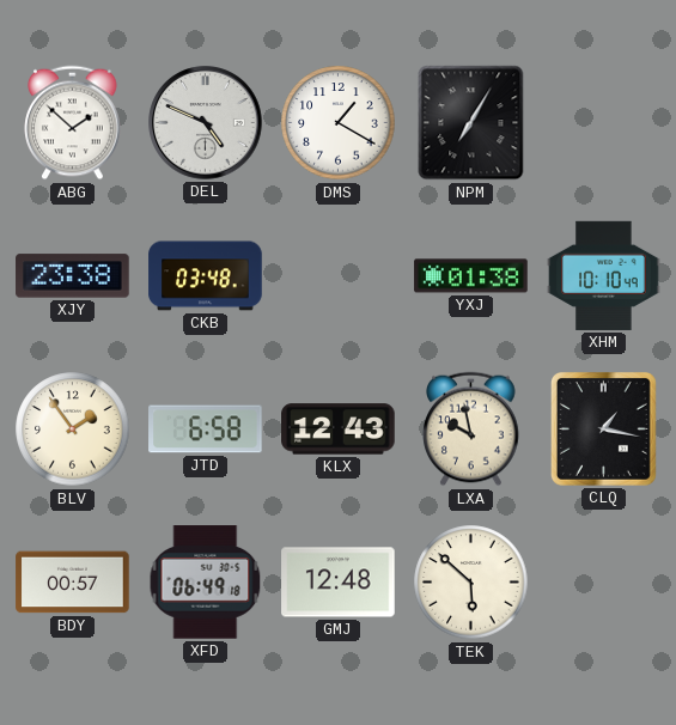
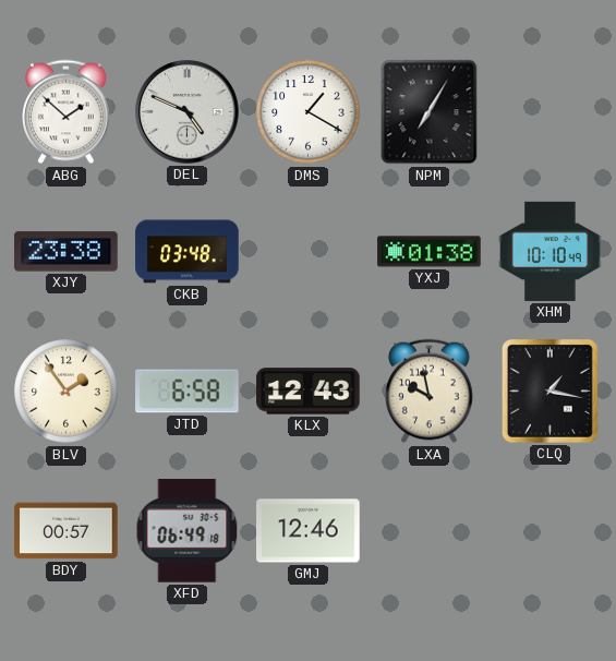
GMJ: 12:48 -> 12:46 (309, 531)
TEK: 5:52 -> none (471, 583)
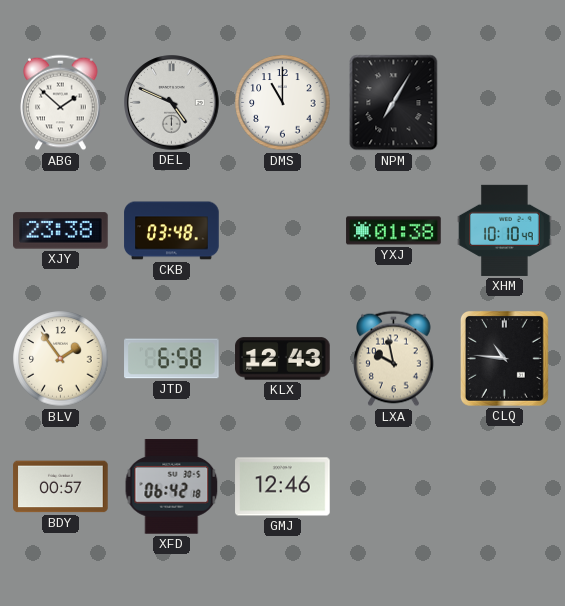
DMS: 1:20 -> 11:00 (283, 103)
CLQ: 1:17 -> 10:46 (504, 358)
XFD: 06:49 -> 06:42 (172, 487)
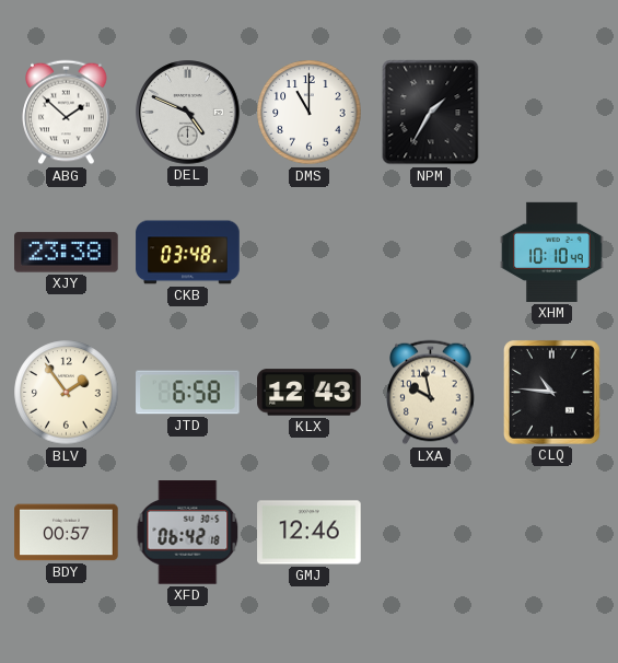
NPM: 7:05 -> 1:35 (431, 113)
YXJ: 01:38 -> none (394, 231)
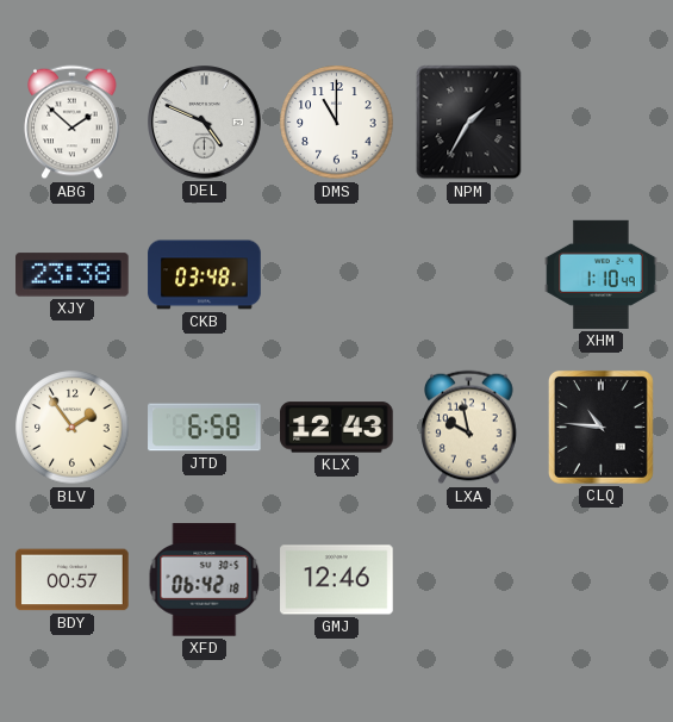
XHM: 10:10 -> 1:10 (602, 274)
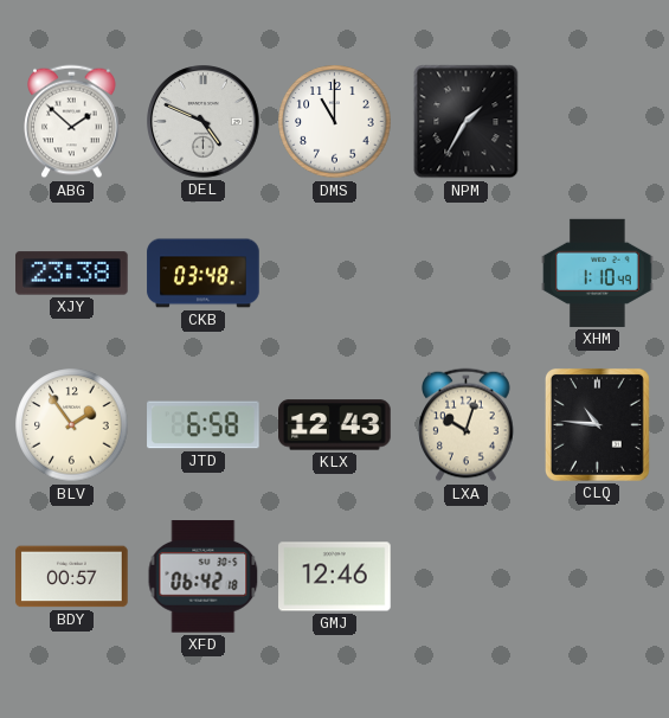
LXA: 9:58 -> 10:03 (467, 425)
